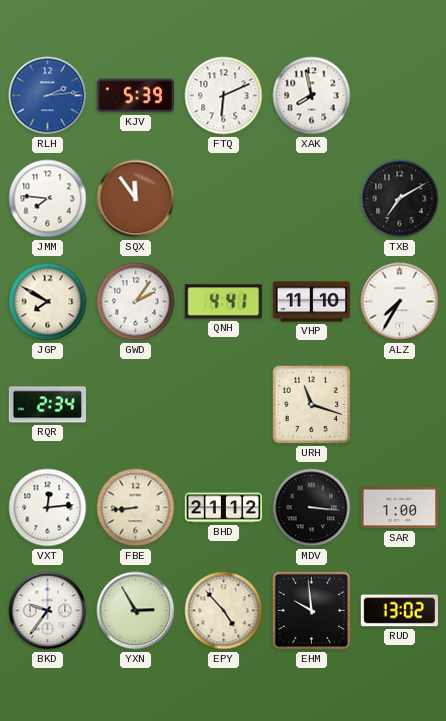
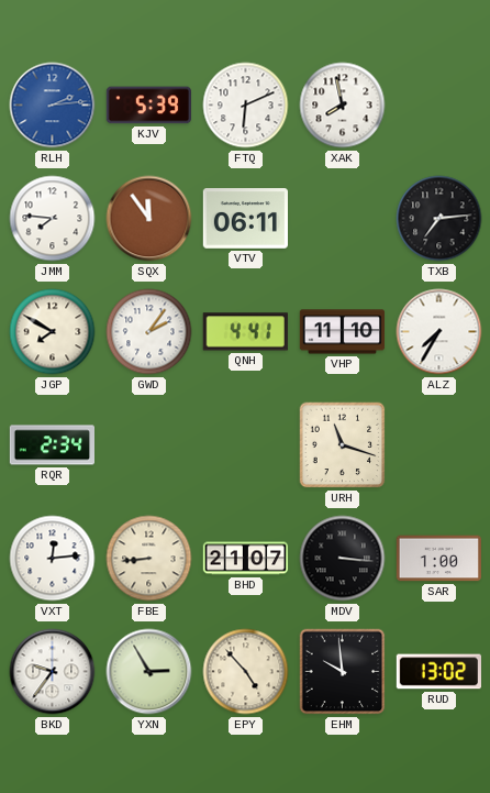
VTV: none -> 06:11 (245, 219)
TXB: 7:10 -> 7:14 (439, 219)
BHD: 21:12 -> 21:07 (246, 559)
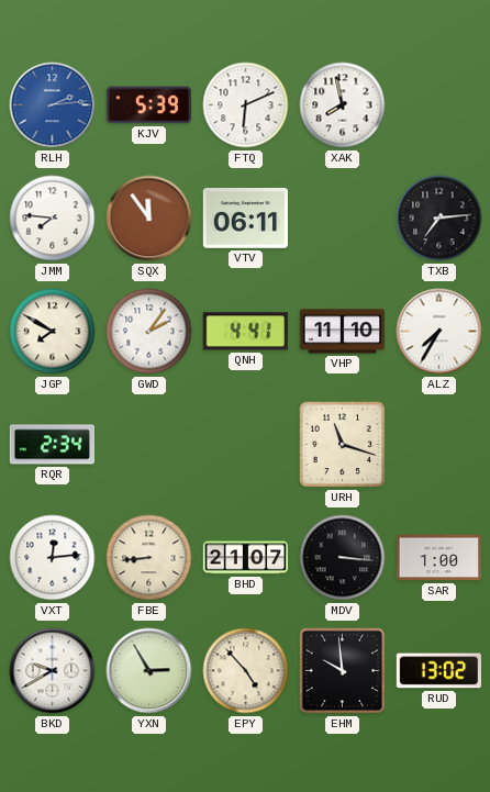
BKD: 9:36 -> 9:40 (53, 671)
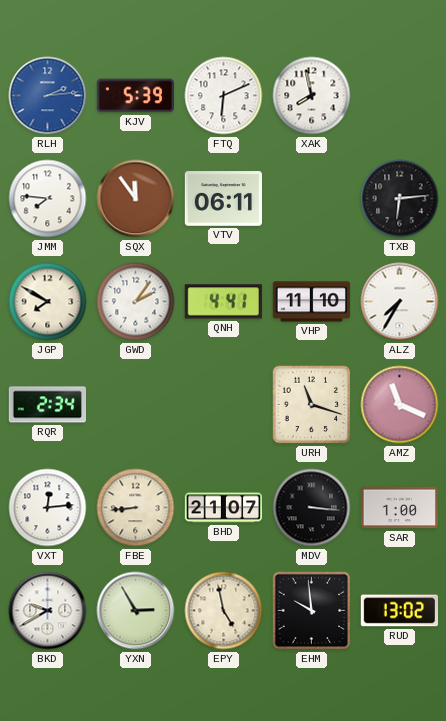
TXB: 7:14 -> 6:14 (400, 199)
AMZ: none -> 11:19 (400, 405)
EPY: 4:53 -> 4:58 (224, 611)
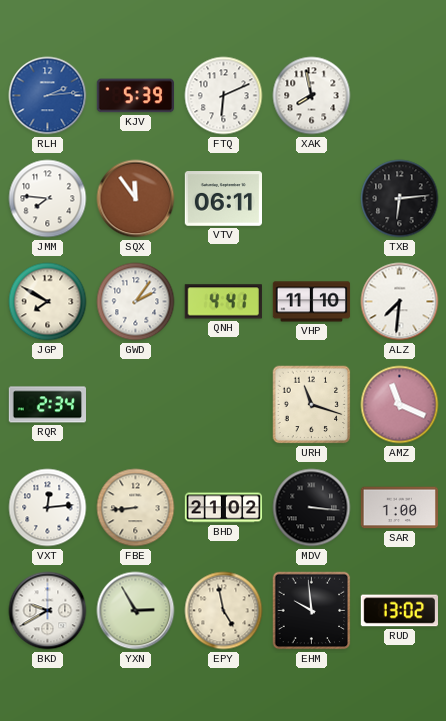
ALZ: 7:35 -> 7:31 (400, 302)
BHD: 21:07 -> 21:02 (224, 508)
